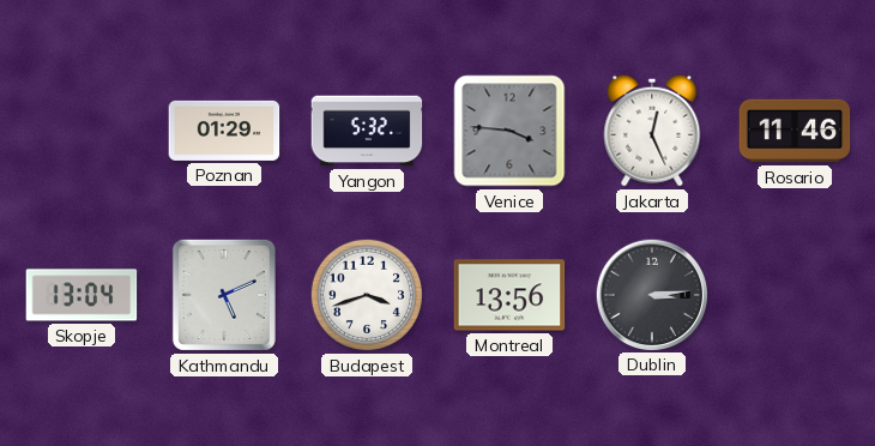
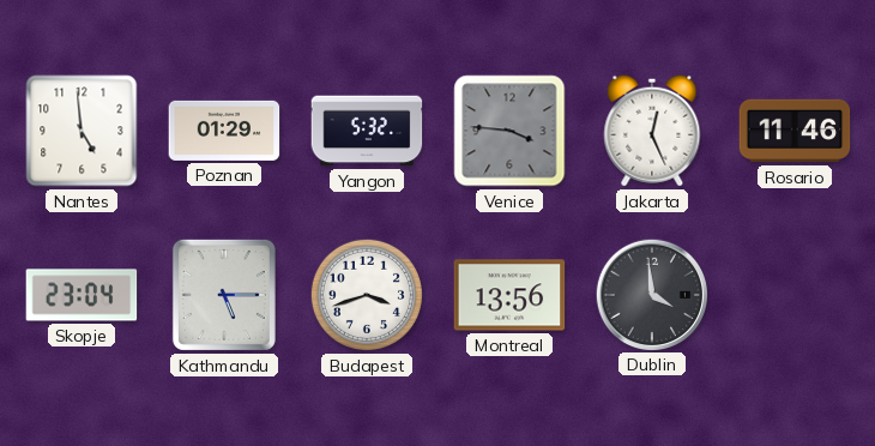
Nantes: none -> 4:59 (82, 131)
Skopje: 13:04 -> 23:04 (82, 295)
Kathmandu: 5:11 -> 5:15 (224, 295)
Dublin: 3:14 -> 3:59 (651, 294)
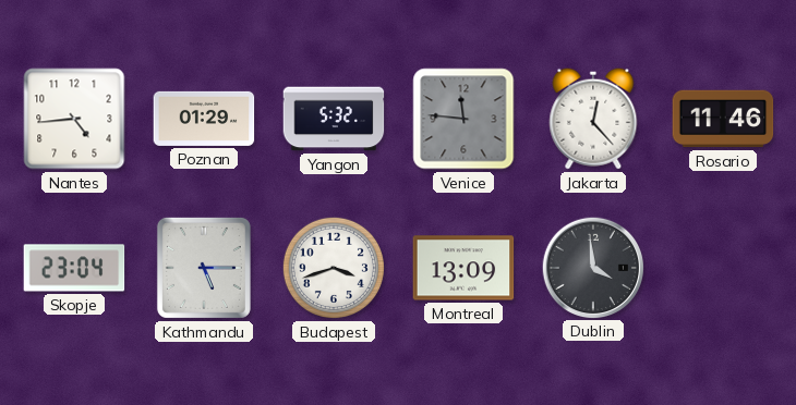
Nantes: 4:59 -> 4:44 (74, 119)
Venice: 3:46 -> 11:46 (463, 119)
Jakarta: 12:26 -> 12:23 (593, 119)
Montreal: 13:56 -> 13:09 (463, 268)
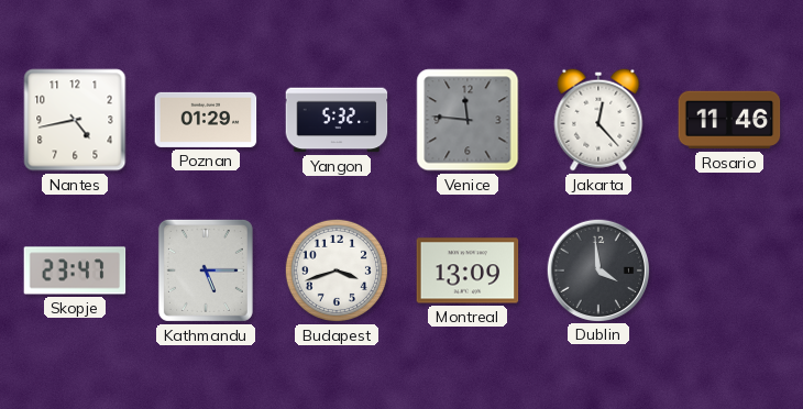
Nantes: 4:44 -> 4:43 (75, 120)
Skopje: 23:04 -> 23:47 (75, 270)
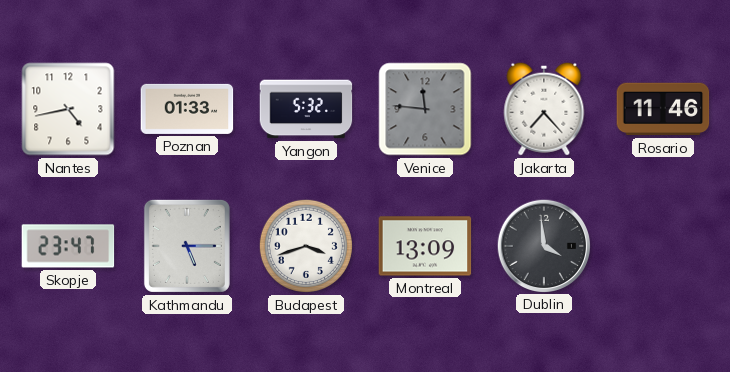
Poznan: 01:29 -> 01:33 (187, 109)
Jakarta: 12:23 -> 7:23 (544, 109)
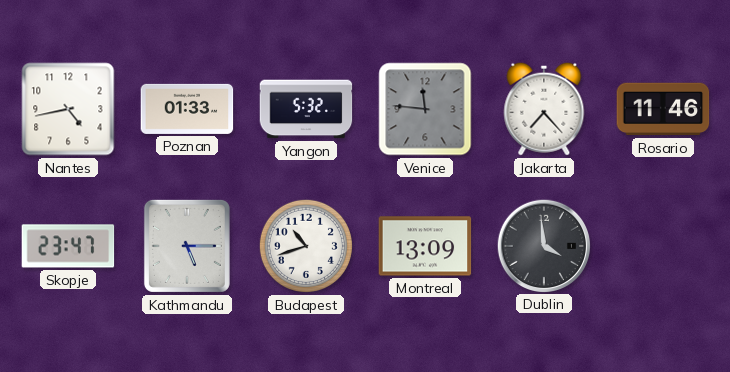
Budapest: 3:42 -> 10:42 (306, 246)
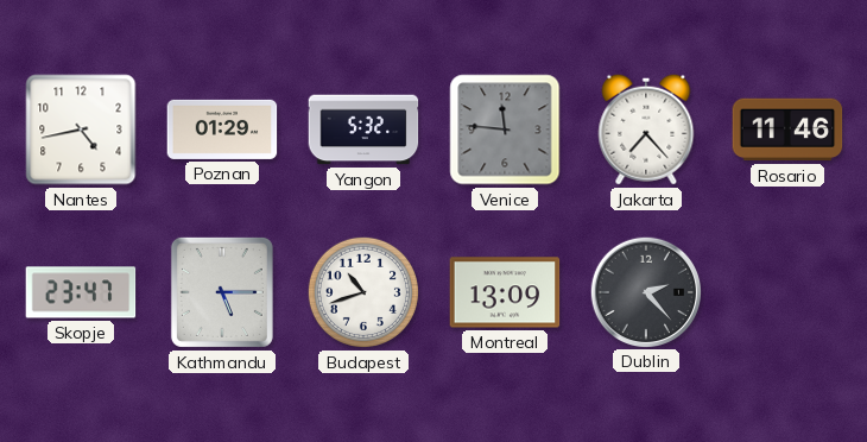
Poznan: 01:33 -> 01:29 (222, 130)
Dublin: 3:59 -> 2:23 (645, 291)
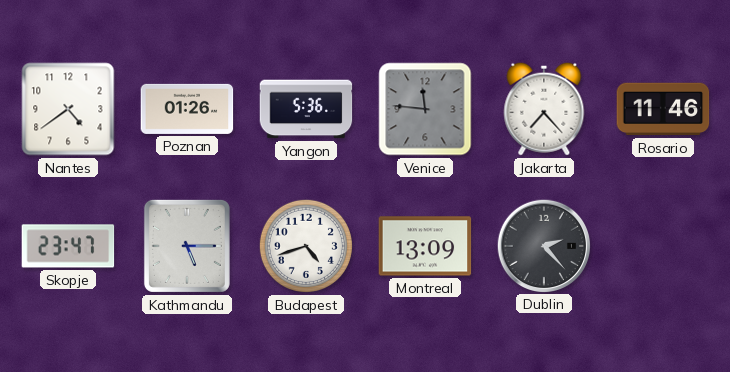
Nantes: 4:43 -> 4:39 (68, 109)
Poznan: 01:29 -> 01:26 (187, 109)
Yangon: 5:32 -> 5:36 (306, 109)
Budapest: 10:42 -> 4:42 (306, 246)
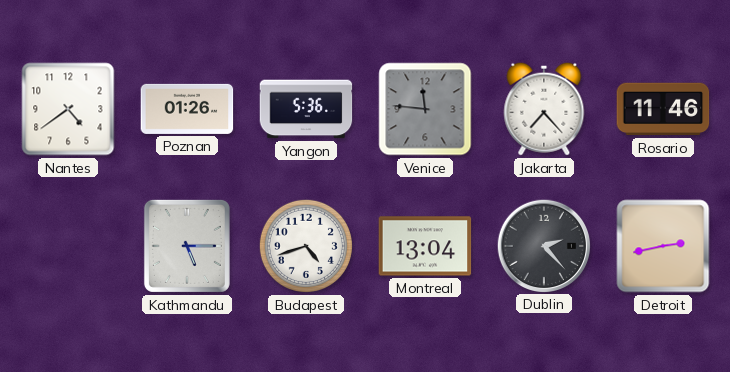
Skopje: 23:47 -> none (68, 246)
Montreal: 13:09 -> 13:04 (425, 246)
Detroit: none -> 2:43 (663, 246)
